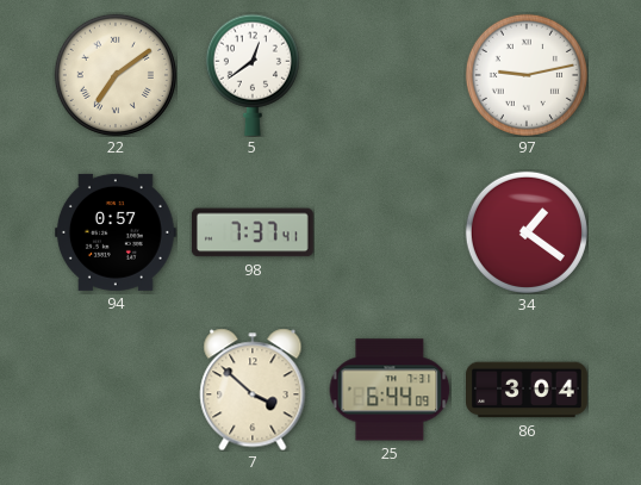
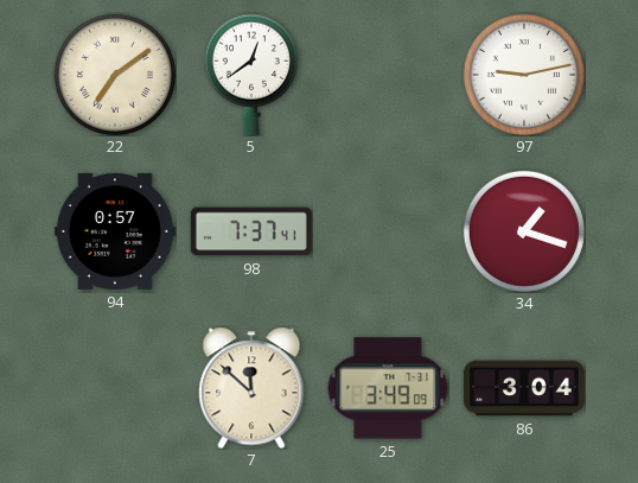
34: 1:21 -> 1:18 (524, 231)
7: 3:52 -> 11:52 (251, 388)
25: 6:44 -> 3:49 (388, 388)
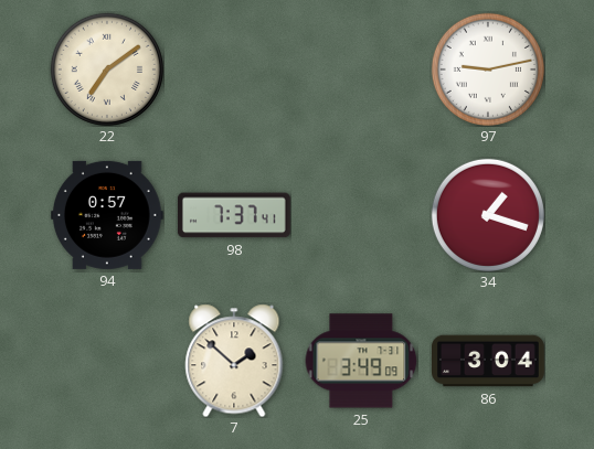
5: 12:39 -> none (251, 75)
7: 11:52 -> 1:52 (234, 361)
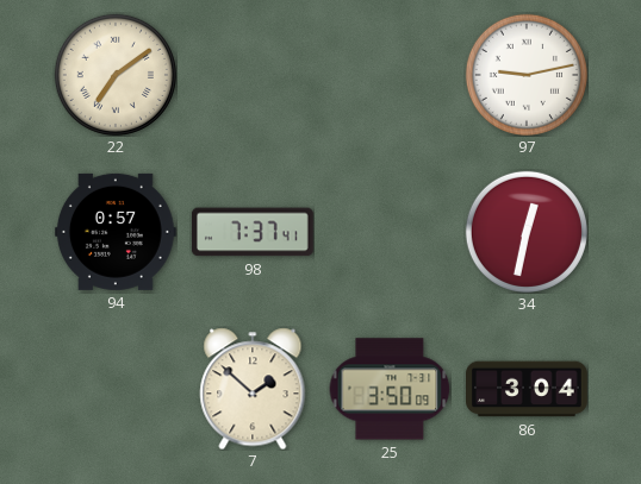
34: 1:18 -> 12:32 (527, 232)
25: 3:49 -> 3:50 (390, 389)
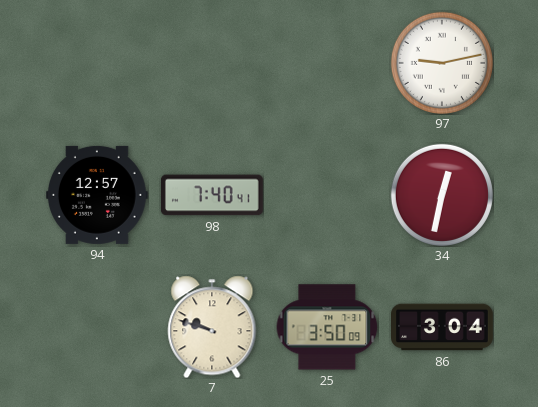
22: 7:09 -> none (116, 75)
94: 0:57 -> 12:57 (97, 195)
98: 7:37 -> 7:40 (212, 195)
7: 1:52 -> 9:48 (212, 327)
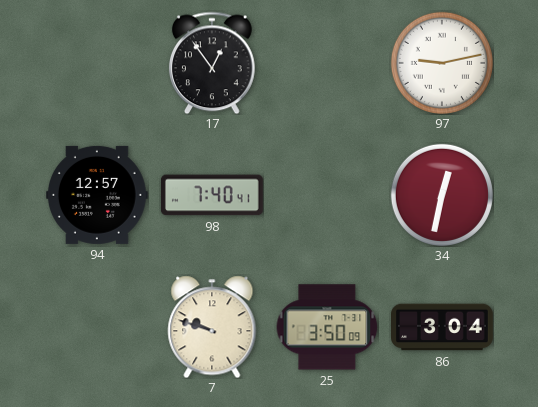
17: none -> 12:54 (212, 63)
